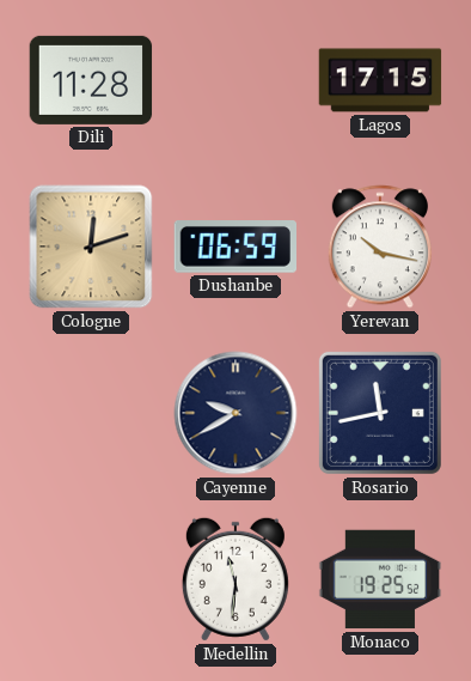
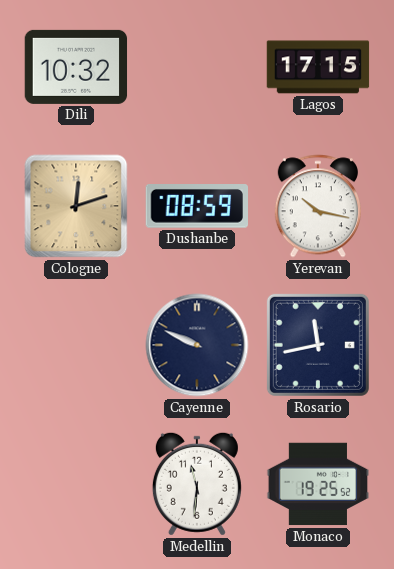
Dili: 11:28 -> 10:32 (76, 67)
Dushanbe: 06:59 -> 08:59 (196, 207)
Cayenne: 9:40 -> 9:49 (197, 345)
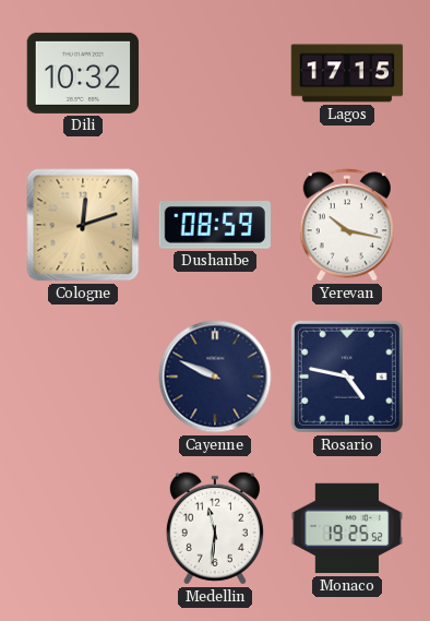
Rosario: 11:43 -> 4:47 (347, 377)
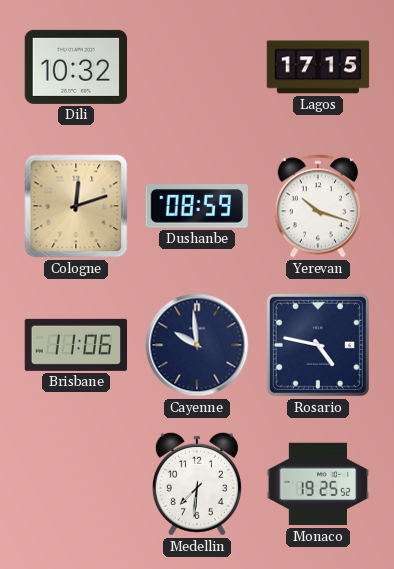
Yerevan: 10:17 -> 10:18 (318, 206)
Brisbane: none -> 11:06 (76, 345)
Cayenne: 9:49 -> 9:59 (197, 345)
Medellin: 11:31 -> 7:31 (197, 484)
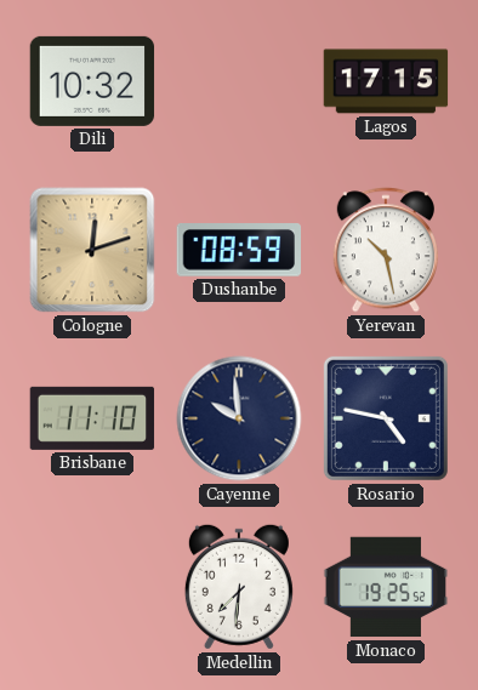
Yerevan: 10:18 -> 10:28 (386, 250)
Brisbane: 11:06 -> 11:10 (92, 418)
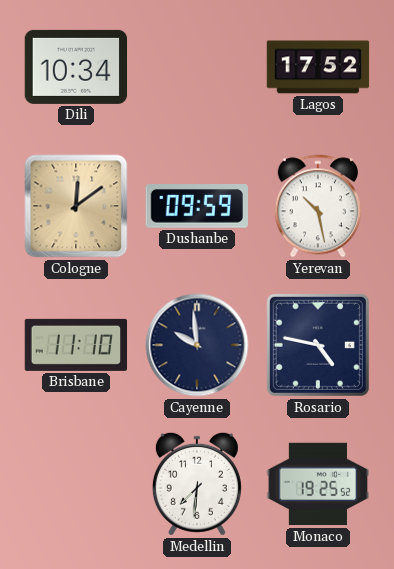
Dili: 10:32 -> 10:34 (76, 67)
Lagos: 17:15 -> 17:52 (318, 67)
Cologne: 12:12 -> 12:09 (76, 206)
Dushanbe: 08:59 -> 09:59 (196, 207)
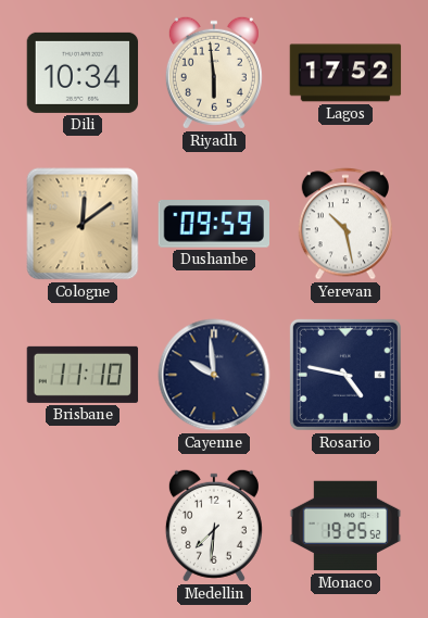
Riyadh: none -> 5:59 (214, 73)
